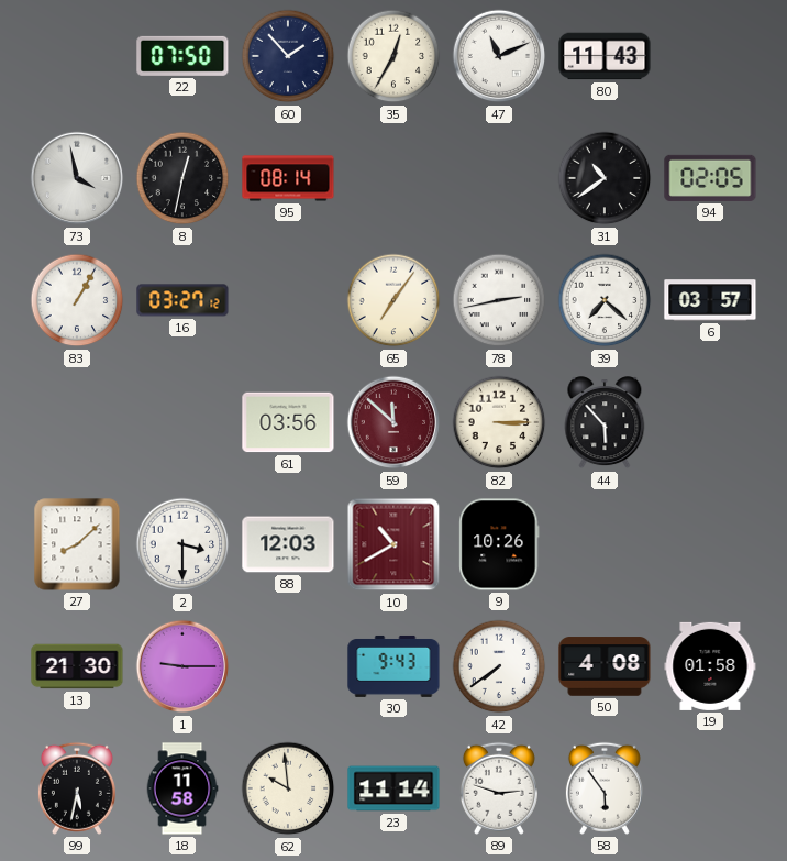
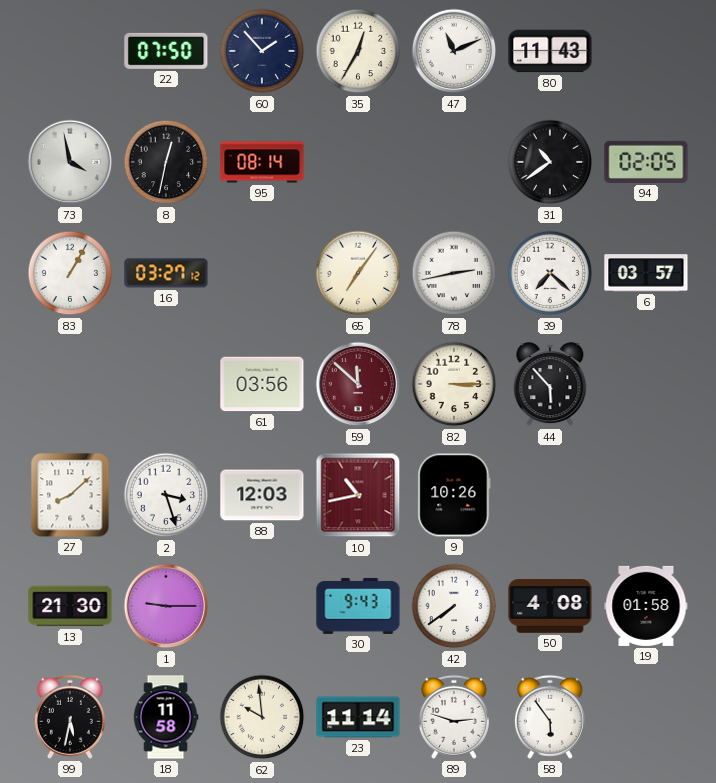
2: 3:30 -> 3:27 (166, 495)
10: 10:40 -> 10:43 (358, 495)
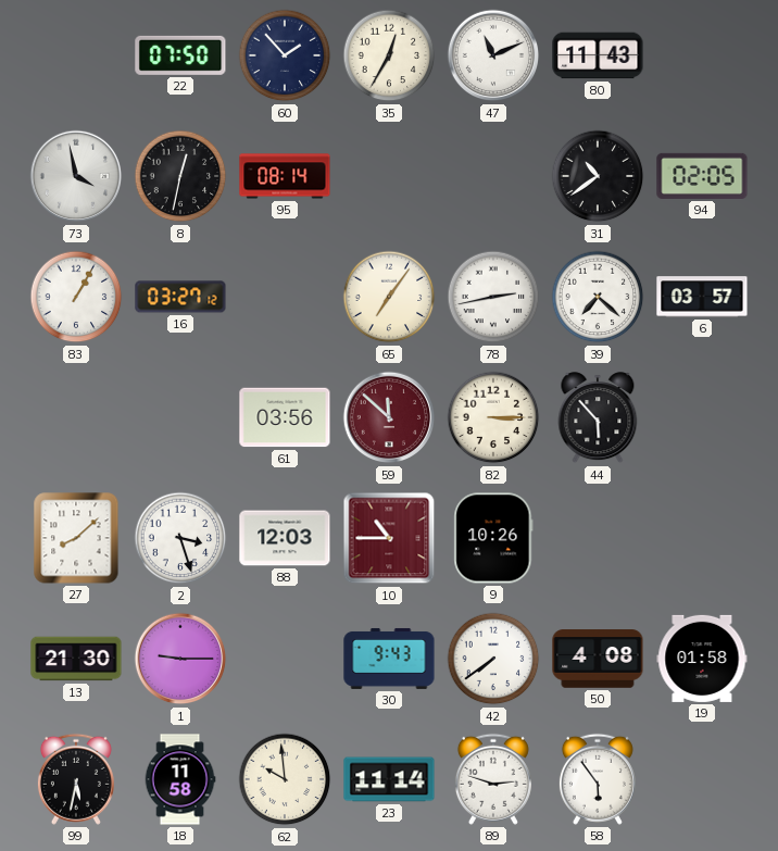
10: 10:43 -> 10:45 (389, 538)
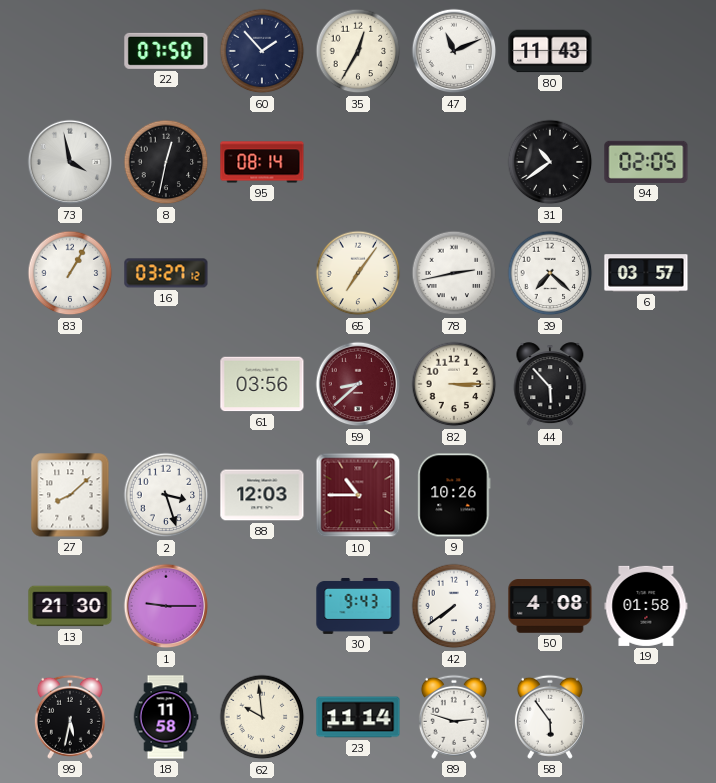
59: 11:52 -> 8:38 (358, 384)
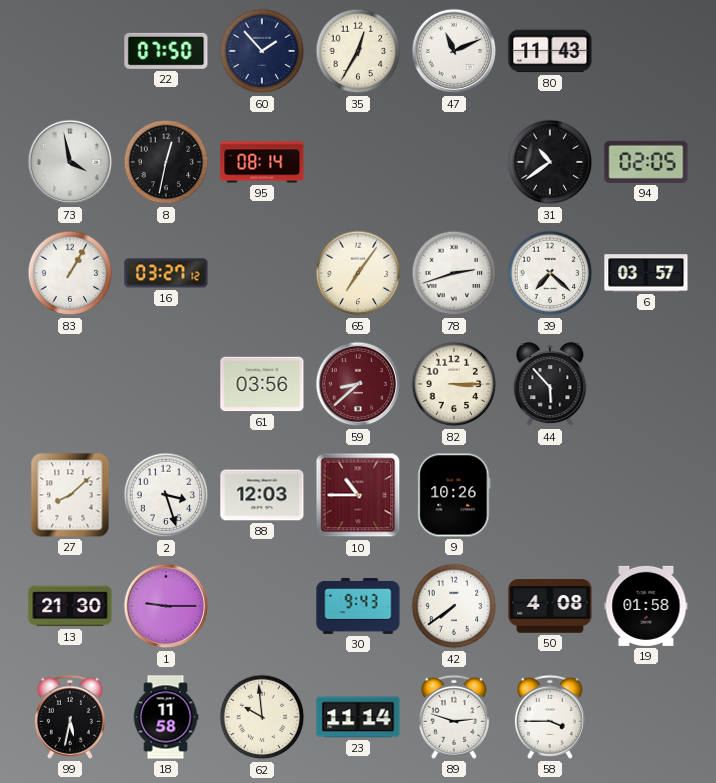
78: 2:43 -> 2:42 (454, 273)
58: 5:54 -> 3:45 (550, 717)
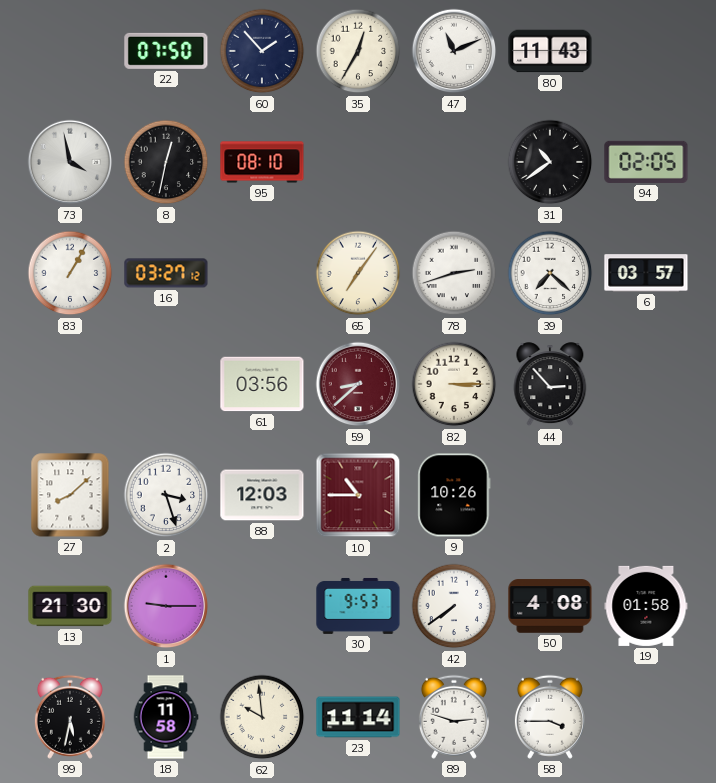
95: 08:14 -> 08:10 (262, 162)
44: 5:53 -> 2:53 (550, 385)
30: 9:43 -> 9:53 (358, 606)
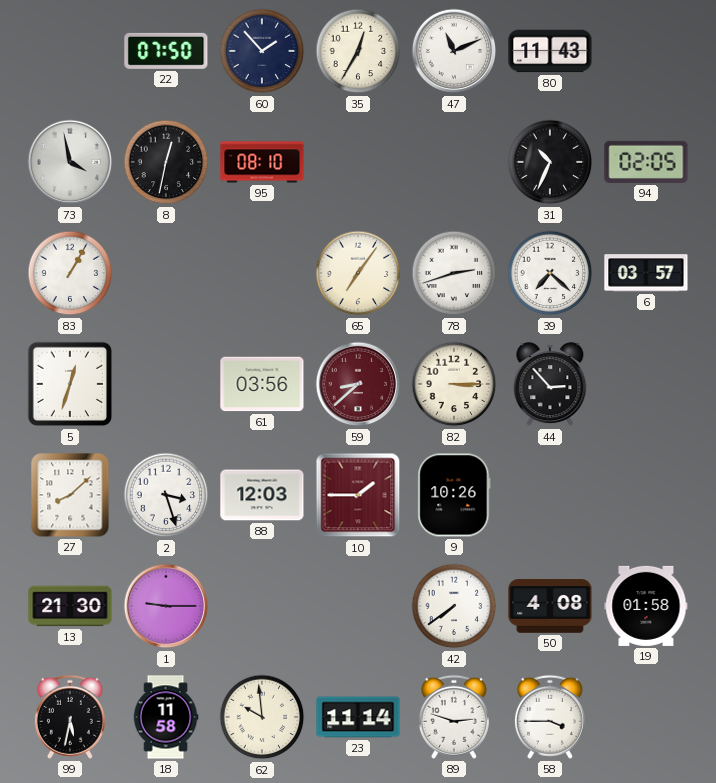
31: 10:39 -> 10:34 (550, 162)
16: 03:27 -> none (166, 273)
5: none -> 12:33 (70, 384)
10: 10:45 -> 1:45 (358, 495)
30: 9:53 -> none (358, 606)
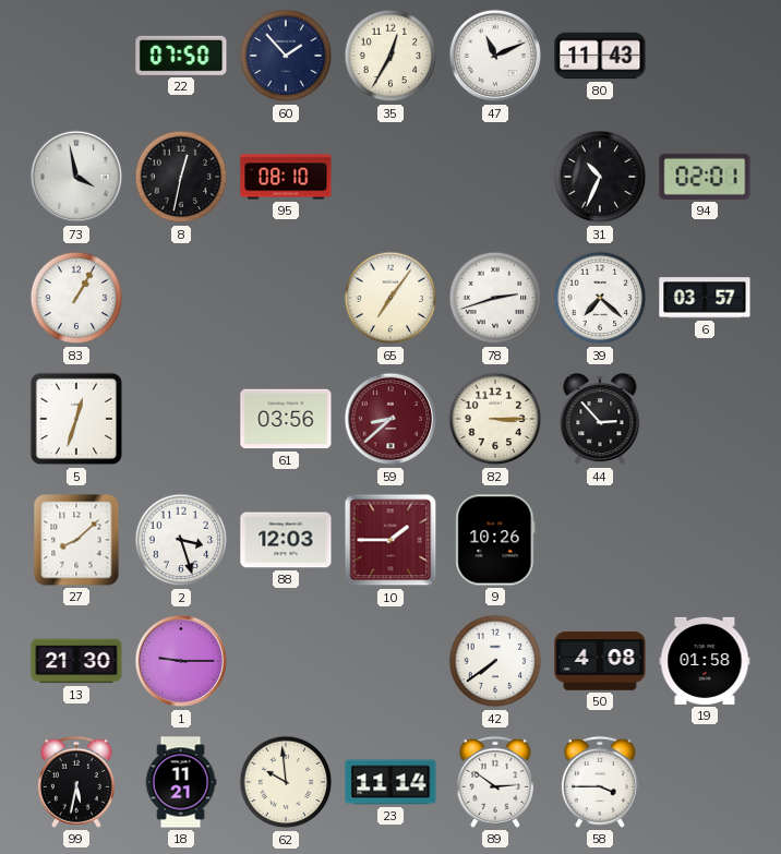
94: 02:05 -> 02:01 (705, 177)
18: 11:58 -> 11:21 (181, 782)
89: 2:48 -> 2:51 (495, 782)
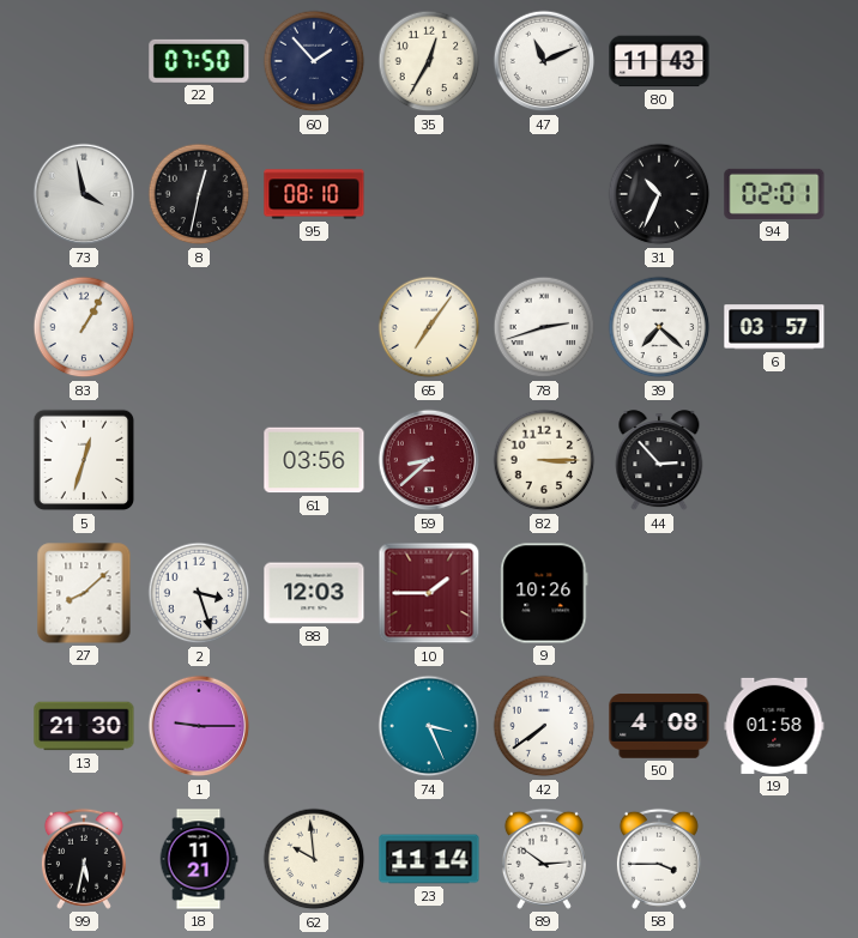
74: none -> 3:26 (429, 726)
